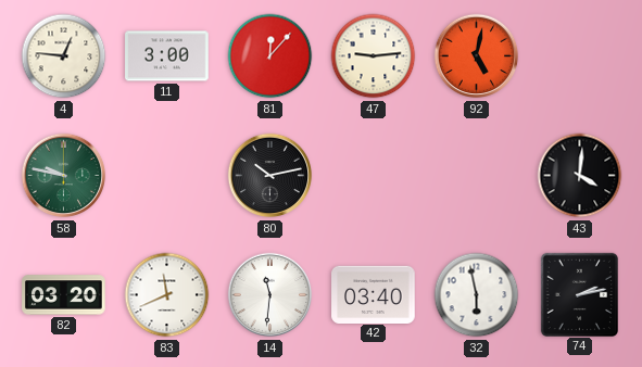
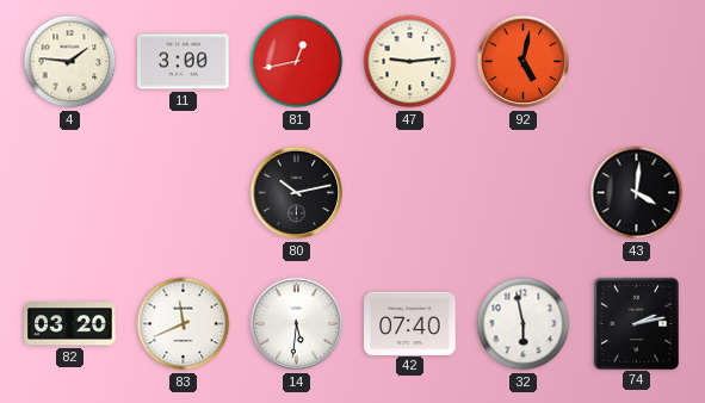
4: 12:46 -> 1:46 (70, 62)
81: 12:07 -> 12:43 (297, 62)
58: 9:47 -> none (64, 176)
14: 11:31 -> 5:31 (297, 324)
42: 03:40 -> 07:40 (410, 323)
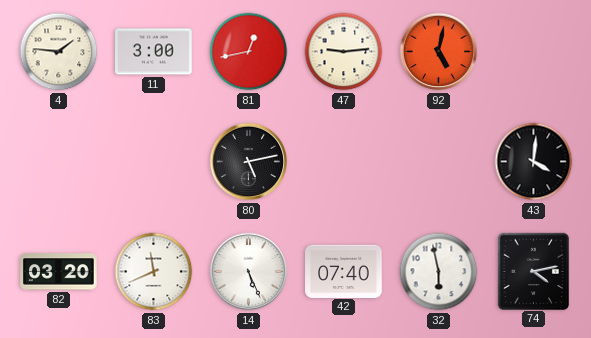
80: 10:13 -> 5:13 (249, 162)
14: 5:31 -> 5:26 (249, 272)
74: 2:13 -> 4:13 (533, 271)
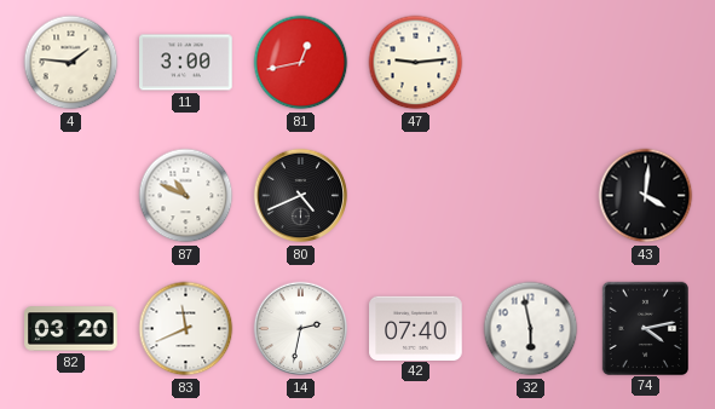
92: 5:02 -> none (439, 52)
87: none -> 10:49 (186, 196)
80: 5:13 -> 4:41 (301, 196)
14: 5:26 -> 2:32 (301, 329)
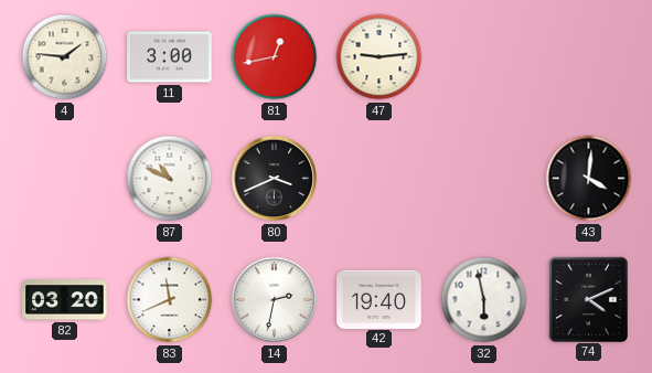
80: 4:41 -> 3:41 (275, 179)
42: 07:40 -> 19:40 (380, 299)
74: 4:13 -> 4:11 (588, 299)
